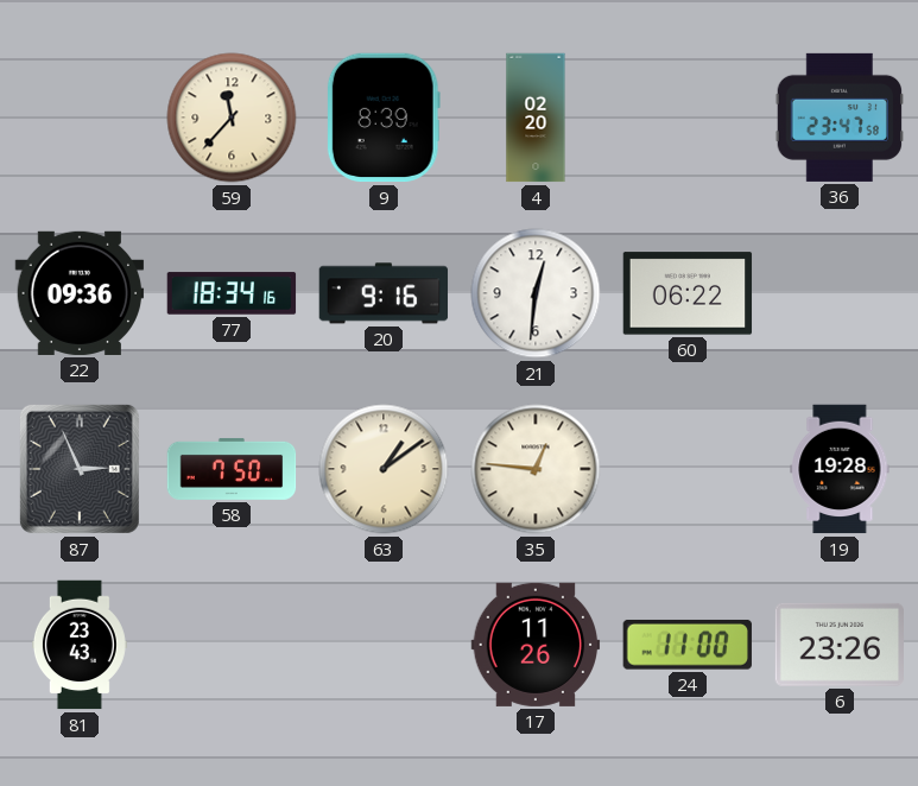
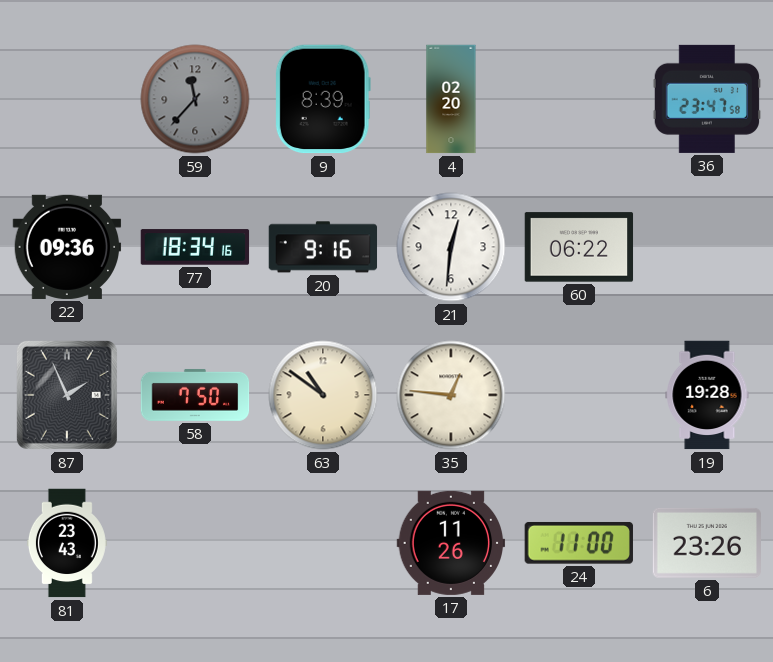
59 dial: cream -> grey (195, 99)
87: 2:56 -> 1:56 (67, 395)
63: 1:09 -> 10:51 (323, 395)
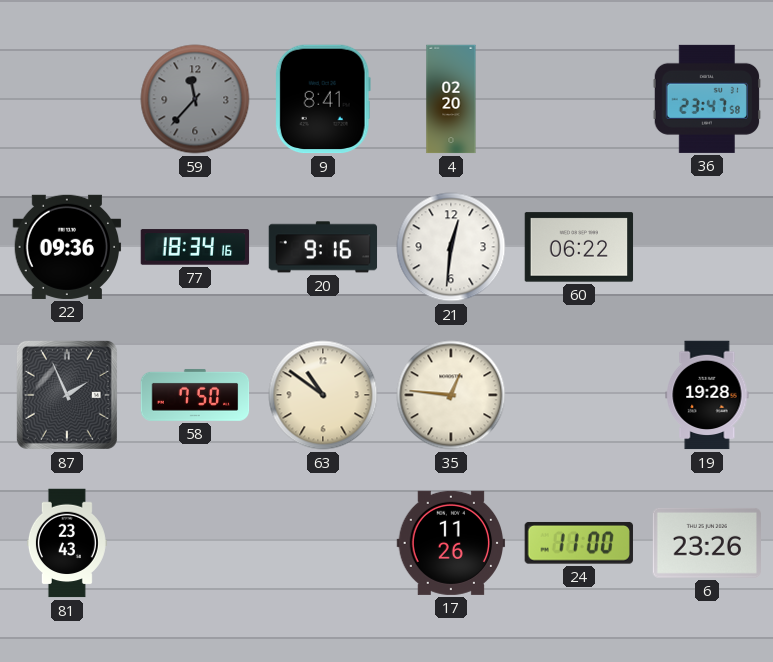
9: 8:39 -> 8:41 (323, 99)
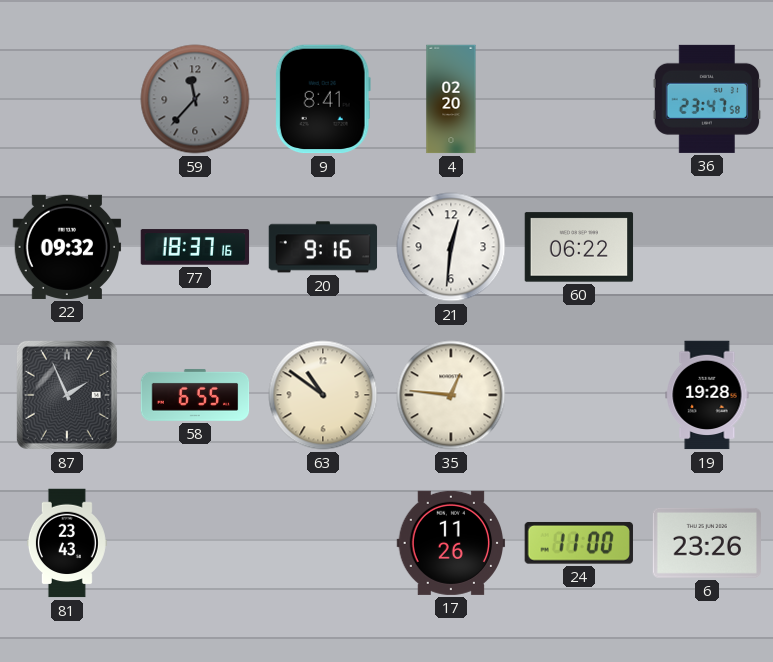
22: 09:36 -> 09:32 (67, 247)
77: 18:34 -> 18:37 (195, 247)
58: 7:50 -> 6:55 (195, 395)
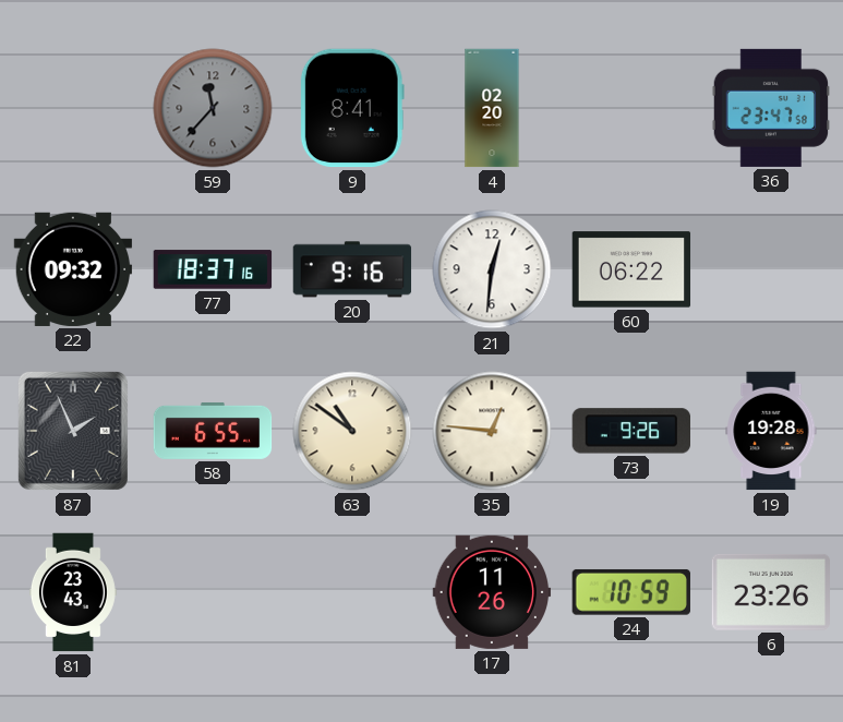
73: none -> 9:26 (630, 431)
24: 11:00 -> 10:59 (631, 592)
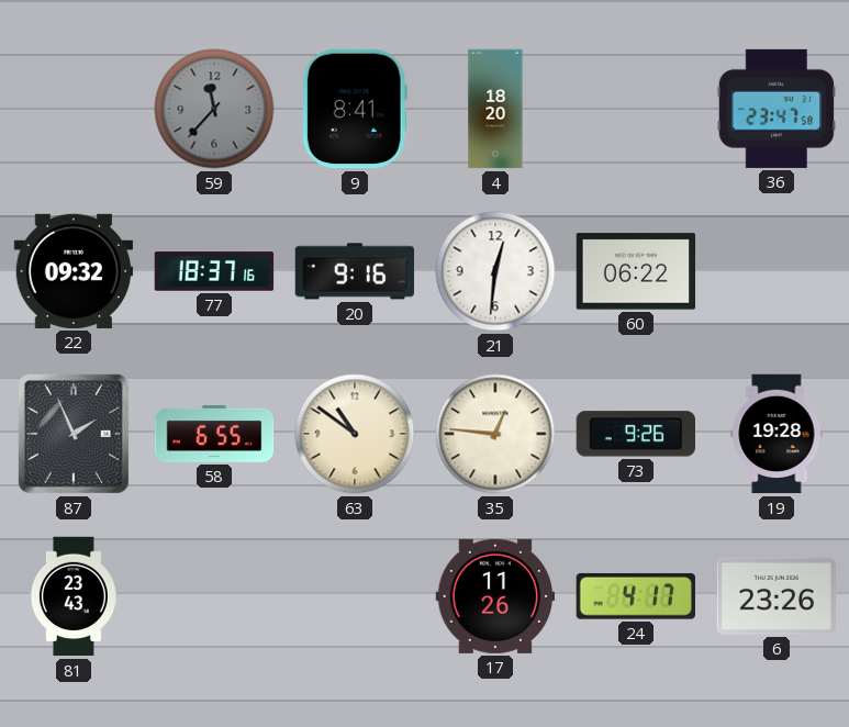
4: 02:20 -> 18:20 (495, 109)
24: 10:59 -> 4:17 (636, 596)
